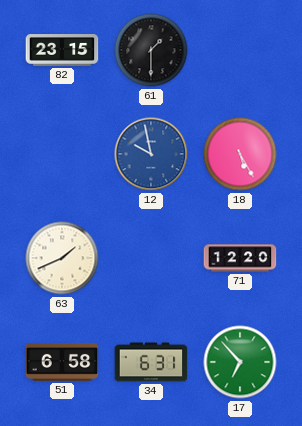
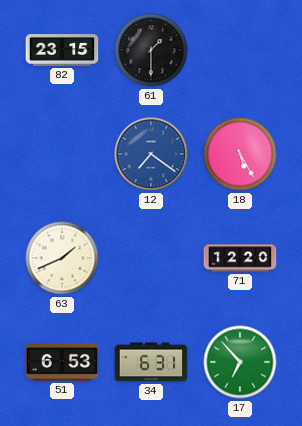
12: 9:58 -> 7:21 (151, 154)
51: 6:58 -> 6:53 (62, 362)
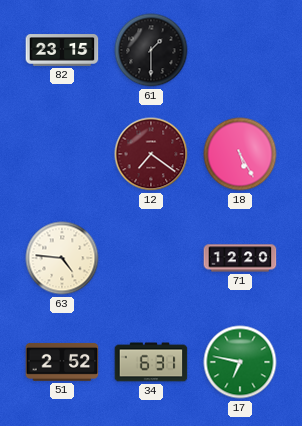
12 dial: blue -> burgundy (151, 154)
63: 1:41 -> 4:46 (62, 258)
51: 6:53 -> 2:52 (62, 362)
17: 6:53 -> 6:47 (240, 362)
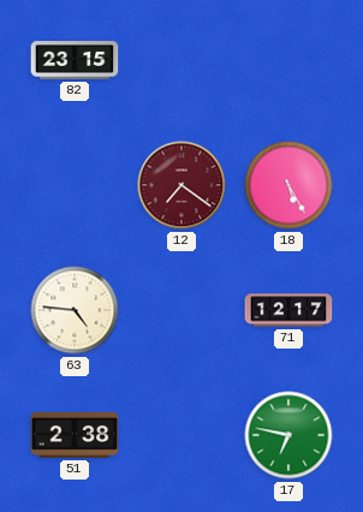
61: 1:30 -> none (151, 50)
71: 12:20 -> 12:17 (288, 310)
51: 2:52 -> 2:38 (75, 435)
34: 6:31 -> none (151, 362)
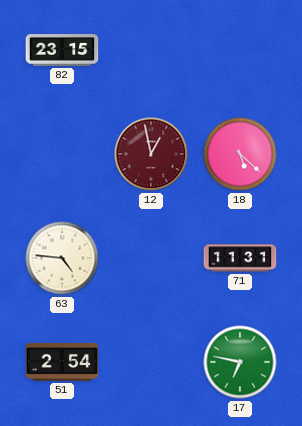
12: 7:21 -> 12:58 (151, 154)
18: 5:25 -> 5:22 (240, 154)
71: 12:17 -> 11:31 (240, 258)
51: 2:38 -> 2:54 (62, 362)
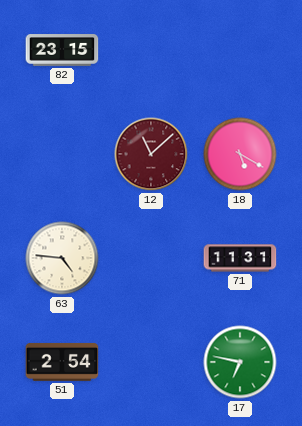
12: 12:58 -> 11:08 (151, 154)
18: 5:22 -> 5:20 (240, 154)
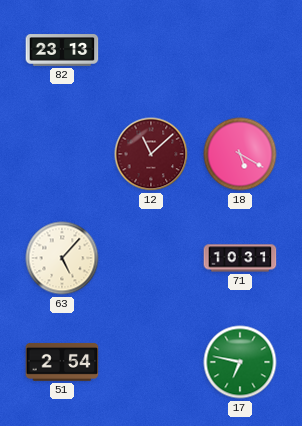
82: 23:15 -> 23:13 (62, 50)
63: 4:46 -> 5:07 (62, 258)
71: 11:31 -> 10:31 (240, 258)
